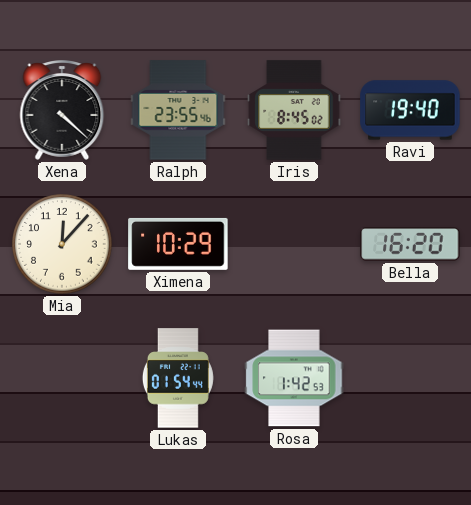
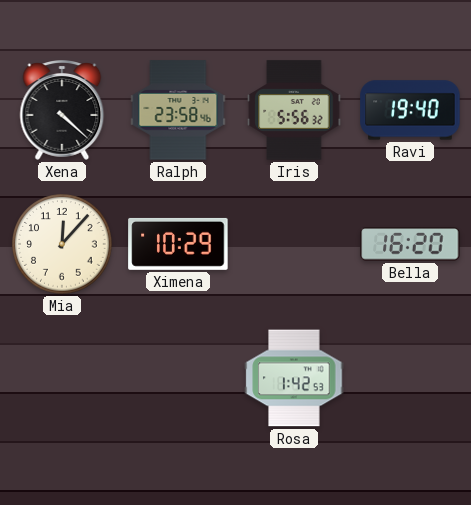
Ralph: 23:55 -> 23:58 (178, 110)
Iris: 8:45 -> 5:56 (294, 110)
Lukas: 01:54 -> none (178, 378)
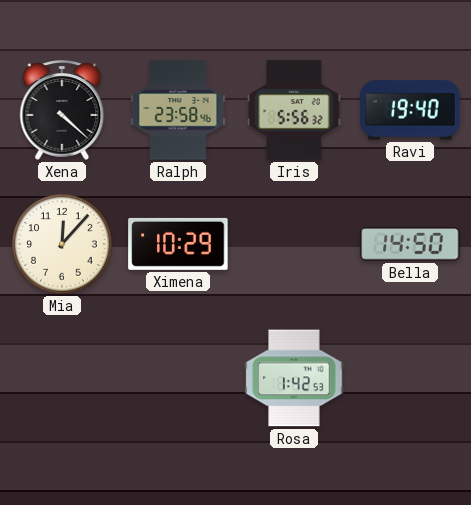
Bella: 16:20 -> 14:50 (410, 244)
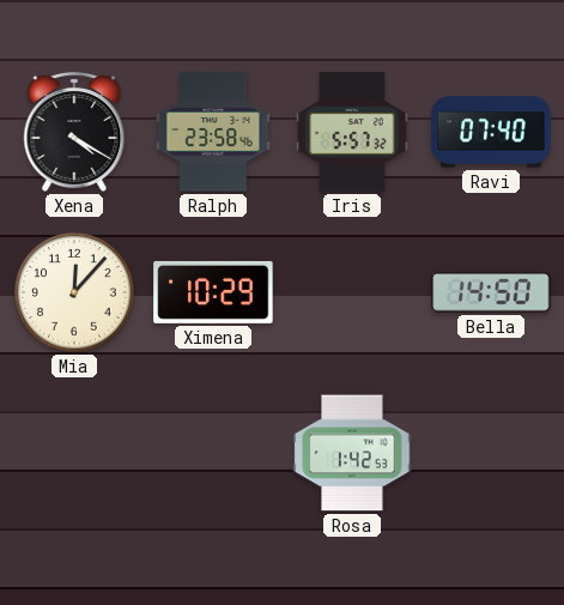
Xena: 4:22 -> 4:20 (74, 133)
Iris: 5:56 -> 5:57 (352, 132)
Ravi: 19:40 -> 07:40 (491, 132)
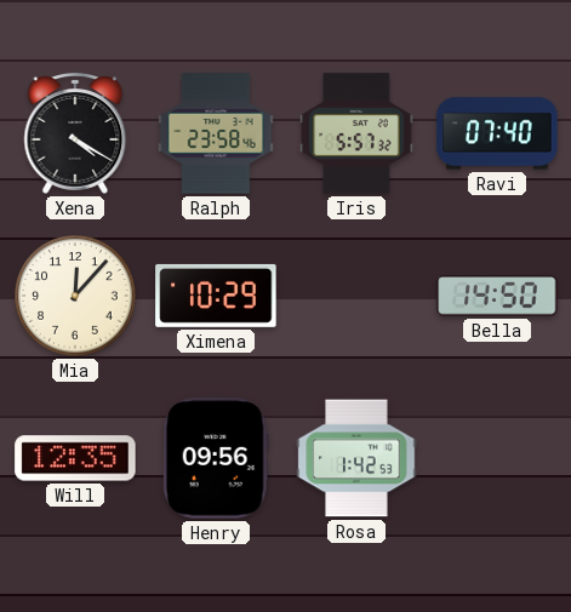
Will: none -> 12:35 (75, 458)
Henry: none -> 09:56 (216, 458)
